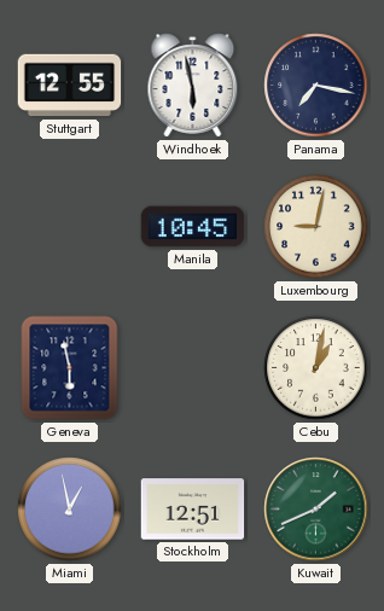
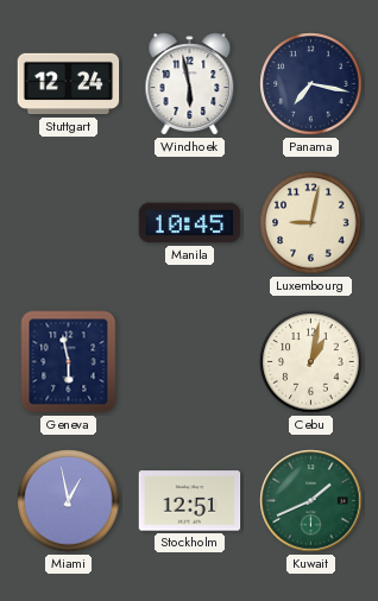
Stuttgart: 12:55 -> 12:24 (69, 84)
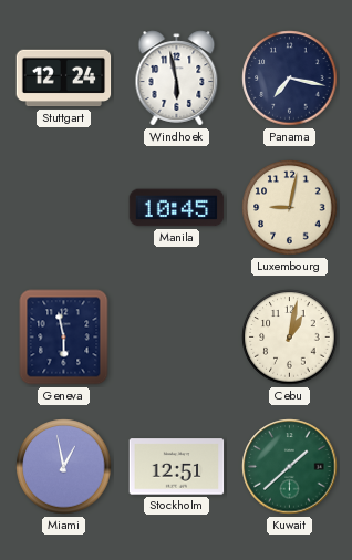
Kuwait: 1:41 -> 1:38 (290, 467)
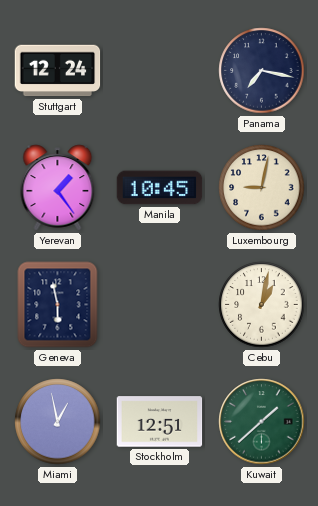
Windhoek: 5:58 -> none (177, 79)
Yerevan: none -> 1:24 (58, 188)
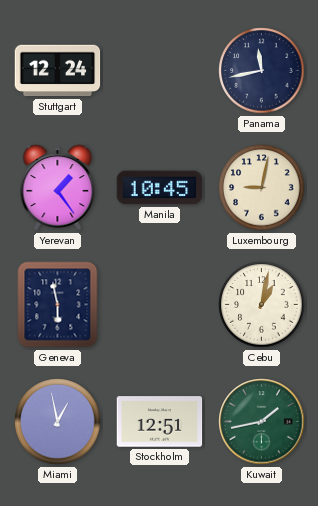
Panama: 7:17 -> 11:43 (262, 71)
Kuwait: 1:38 -> 1:43 (262, 422)
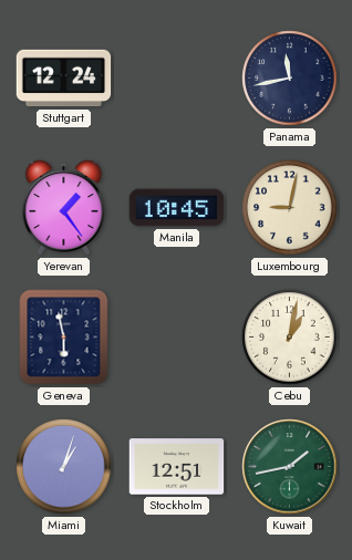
Miami: 12:58 -> 1:03 (64, 467)
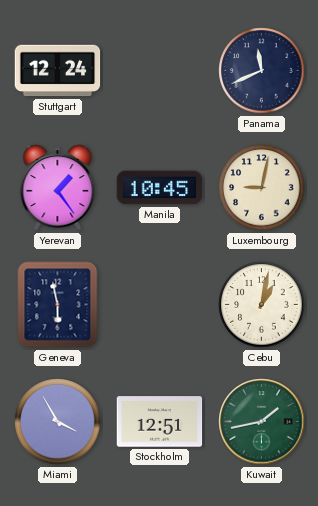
Panama: 11:43 -> 11:41 (262, 71)
Miami: 1:03 -> 3:55 (58, 422)
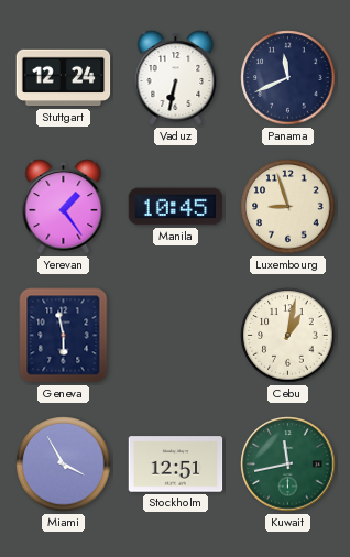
Vaduz: none -> 6:32 (176, 78)
Luxembourg: 9:02 -> 8:57 (288, 207)
Kuwait: 1:43 -> 11:43 (288, 465)
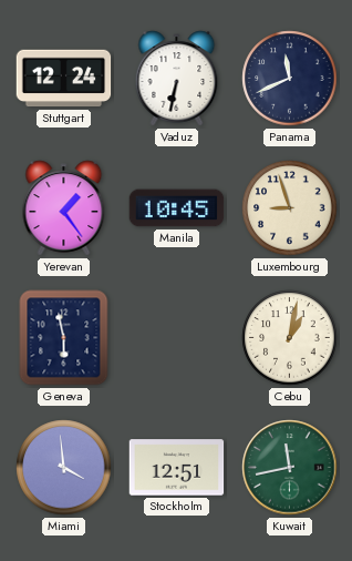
Miami: 3:55 -> 3:59 (64, 468)
